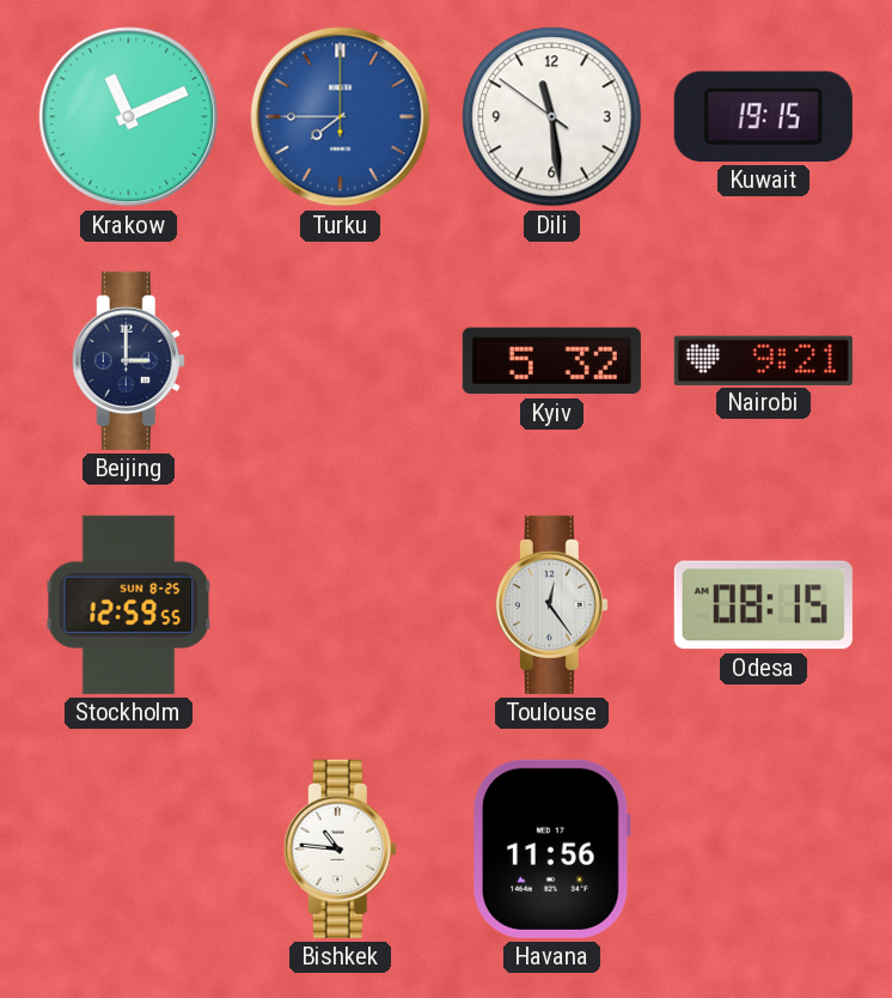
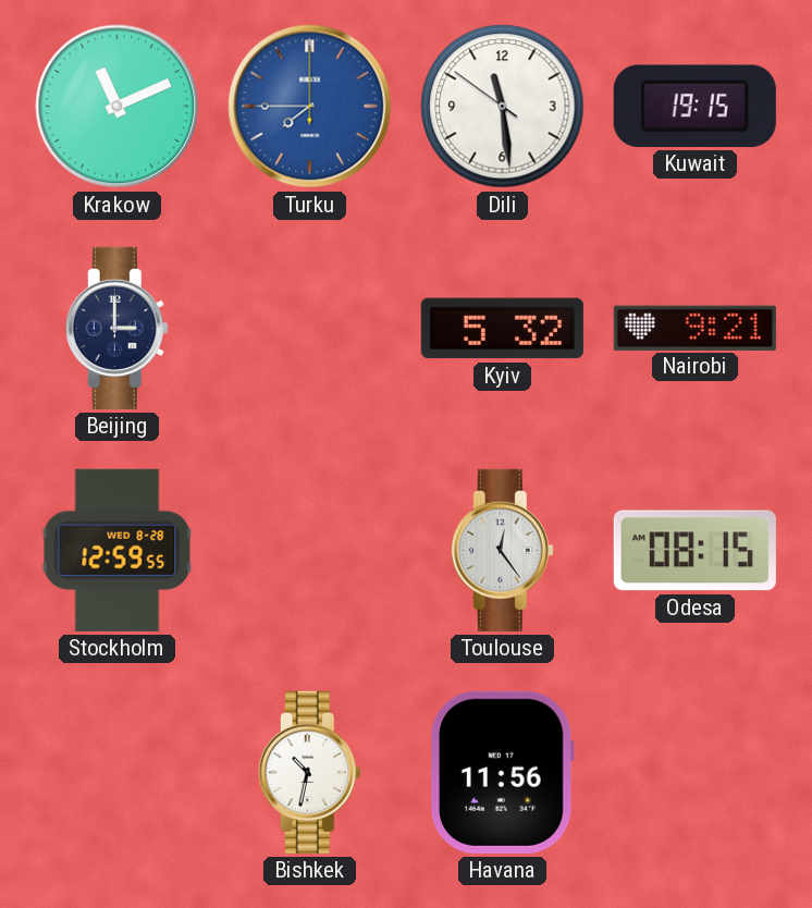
Stockholm date: SUN 8-25 -> WED 8-28 (118, 550)
Bishkek: 10:46 -> 10:32 (309, 772)
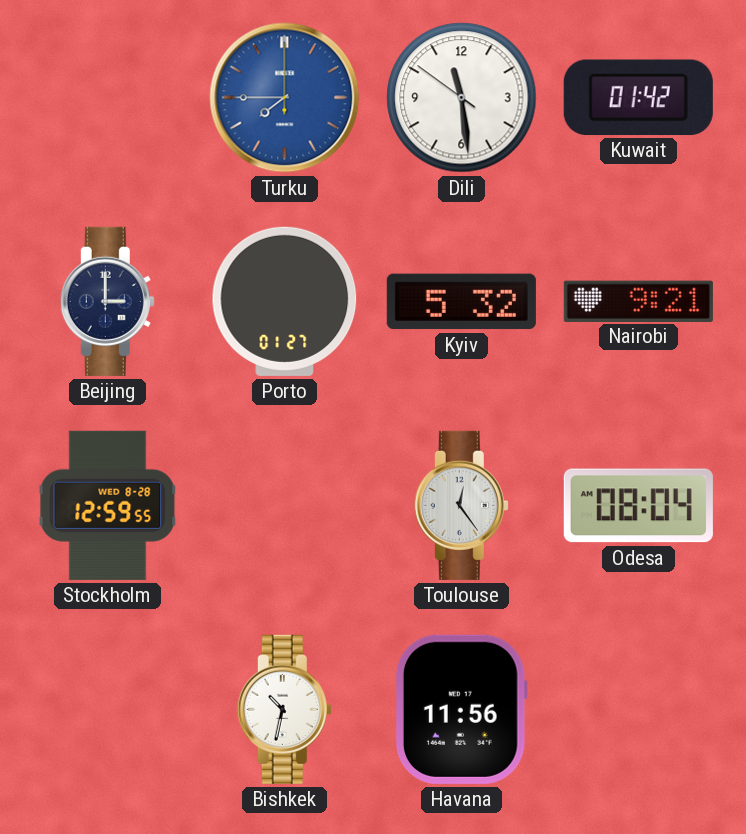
Krakow: 11:11 -> none (118, 107)
Kuwait: 19:15 -> 01:42 (638, 97)
Porto: none -> 01:27 (285, 301)
Odesa: 08:15 -> 08:04 (638, 506)
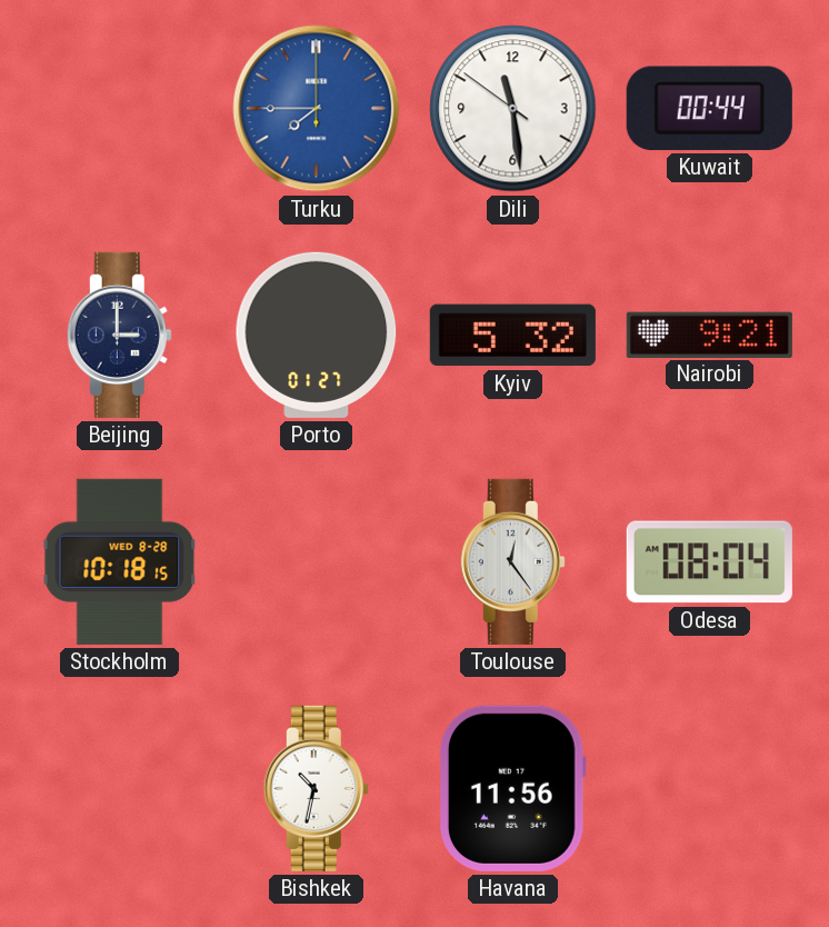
Kuwait: 01:42 -> 00:44 (709, 108)
Stockholm: 12:59 -> 10:18 (120, 561)
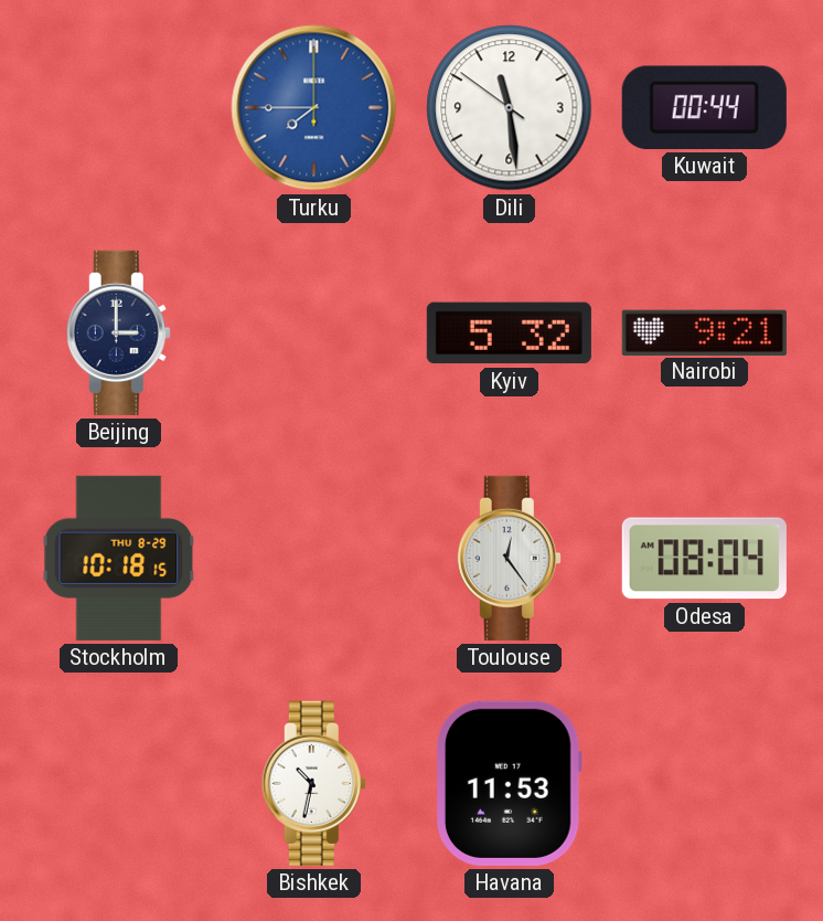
Porto: 01:27 -> none (317, 335)
Stockholm date: WED 8-28 -> THU 8-29 (119, 558)
Havana: 11:56 -> 11:53 (509, 783)
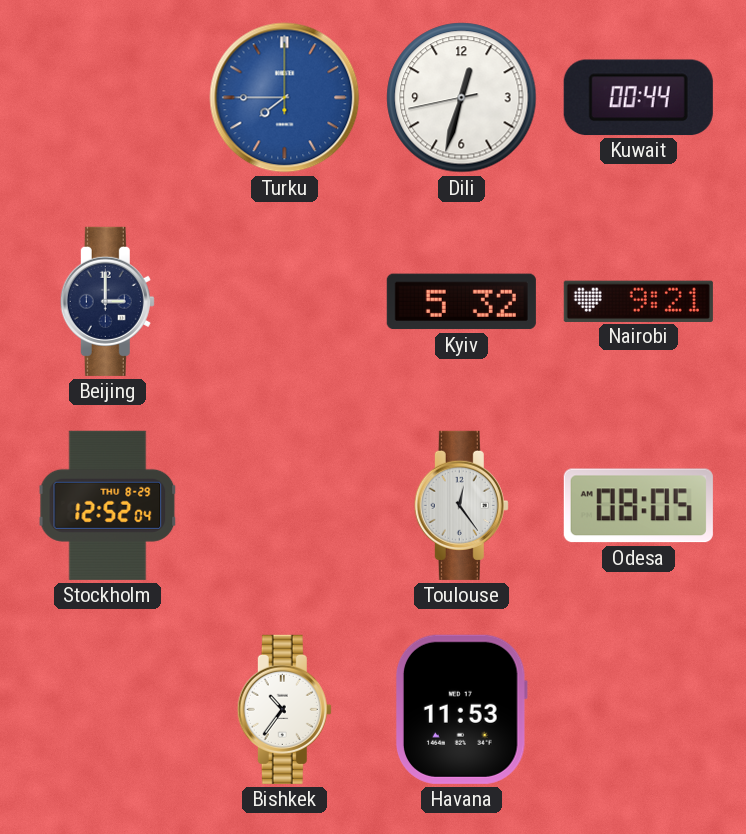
Dili: 11:28 -> 12:32 (462, 98)
Stockholm: 10:18 -> 12:52 (108, 505)
Odesa: 08:04 -> 08:05 (638, 506)
Bishkek: 10:32 -> 10:36 (284, 709)
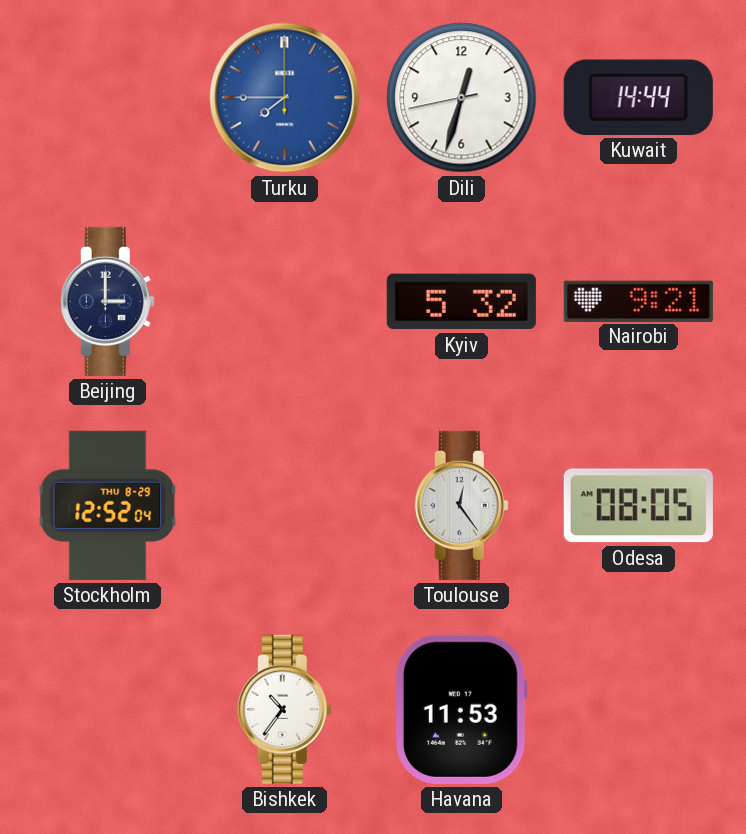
Kuwait: 00:44 -> 14:44 (638, 97)
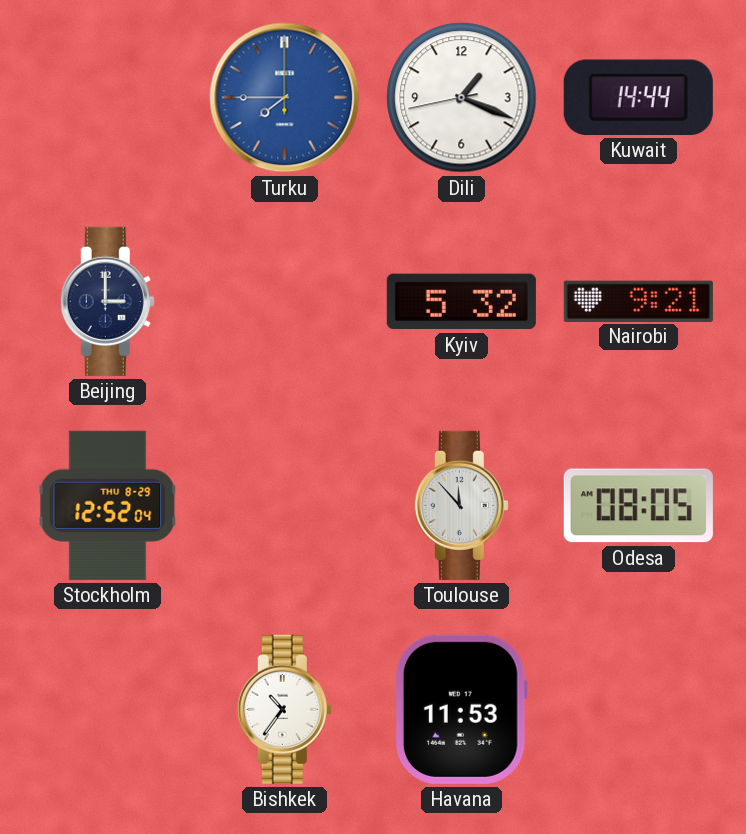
Dili: 12:32 -> 1:18 (462, 98)
Toulouse: 12:24 -> 11:53 (461, 505)
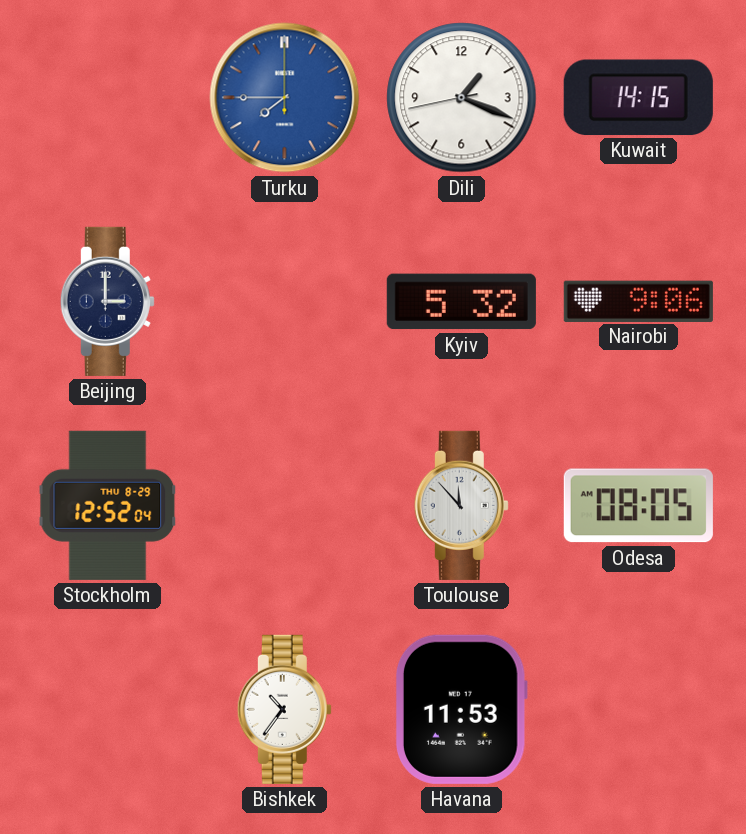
Kuwait: 14:44 -> 14:15 (638, 97)
Nairobi: 9:21 -> 9:06 (638, 301)
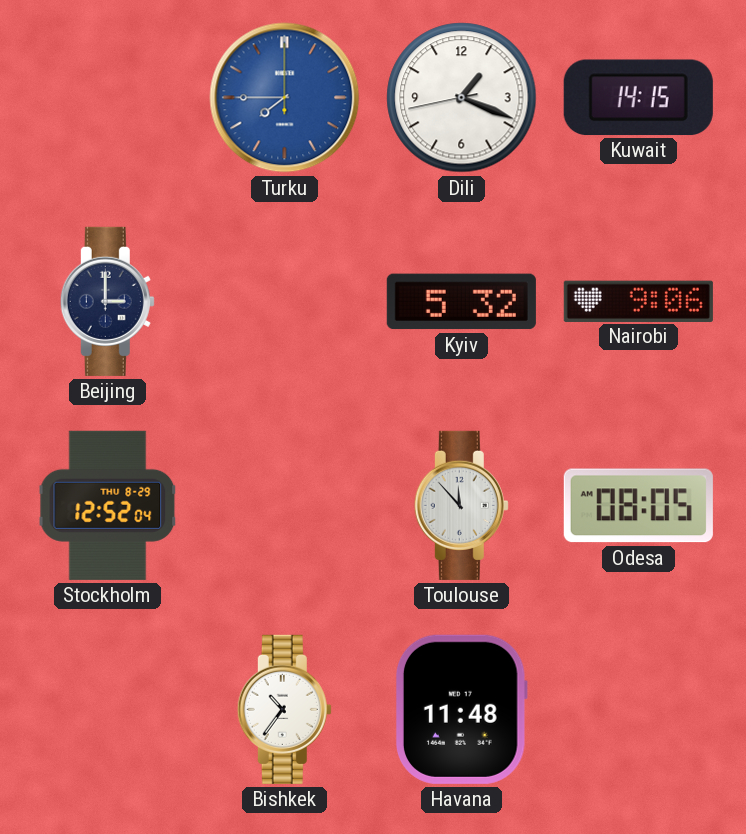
Havana: 11:53 -> 11:48 (461, 709)
